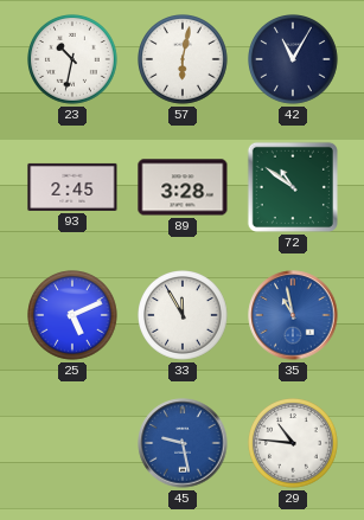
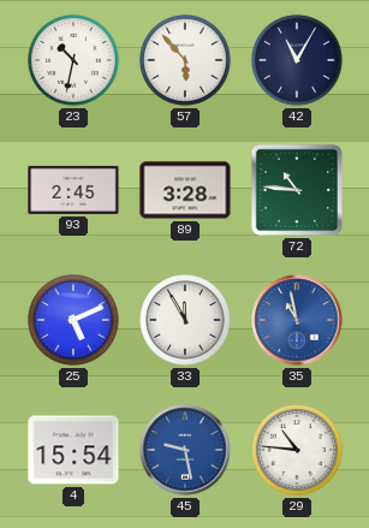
57: 6:02 -> 5:53 (186, 61)
72: 10:51 -> 10:46 (297, 190)
4: none -> 15:54 (73, 450)
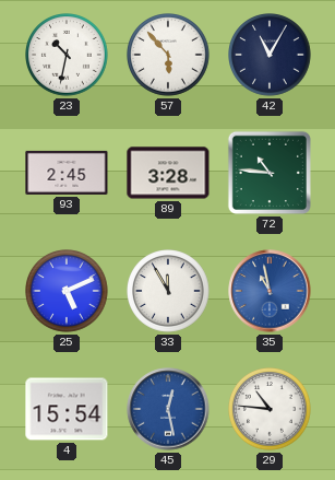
45: 9:28 -> 12:28 (168, 409)
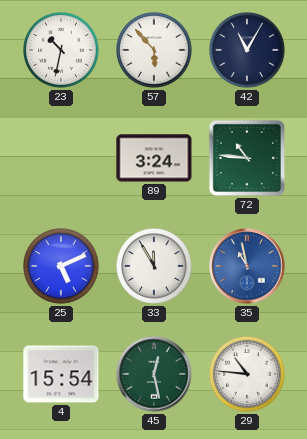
93: 2:45 -> none (67, 173)
89: 3:28 -> 3:24 (154, 158)
45 dial: blue -> green (154, 374)
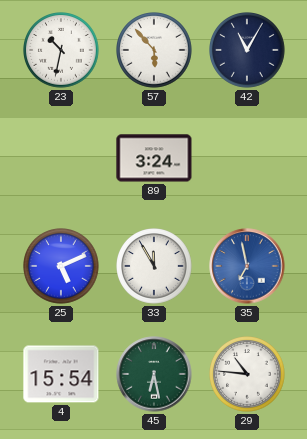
72: 10:46 -> none (247, 158)
35: 10:58 -> 6:58 (247, 266)
45: 12:28 -> 6:28 (154, 374)
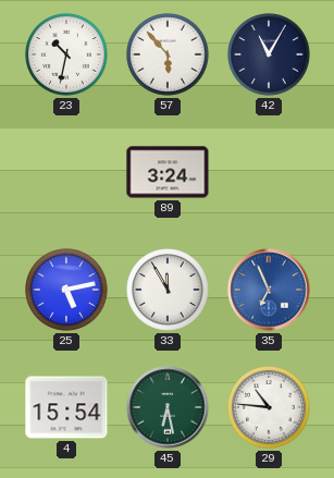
25: 5:11 -> 5:13 (67, 291)
35: 6:58 -> 6:56 (269, 290)
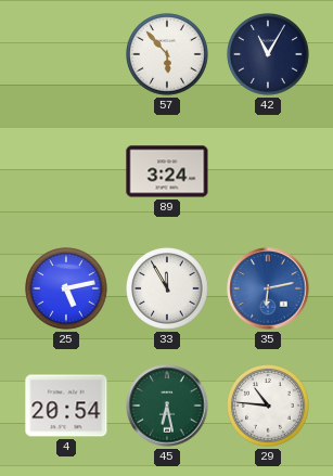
23: 10:32 -> none (67, 56)
35: 6:56 -> 6:13 (268, 288)
4: 15:54 -> 20:54 (66, 406)
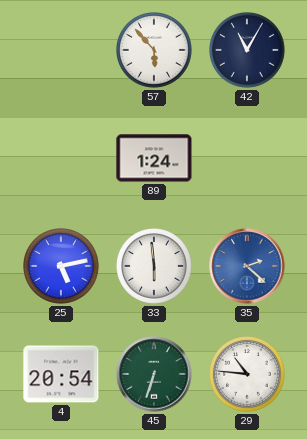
89: 3:24 -> 1:24 (154, 158)
33: 11:55 -> 5:59 (155, 267)
35: 6:13 -> 2:22 (247, 266)
45: 6:28 -> 6:33 (154, 374)
